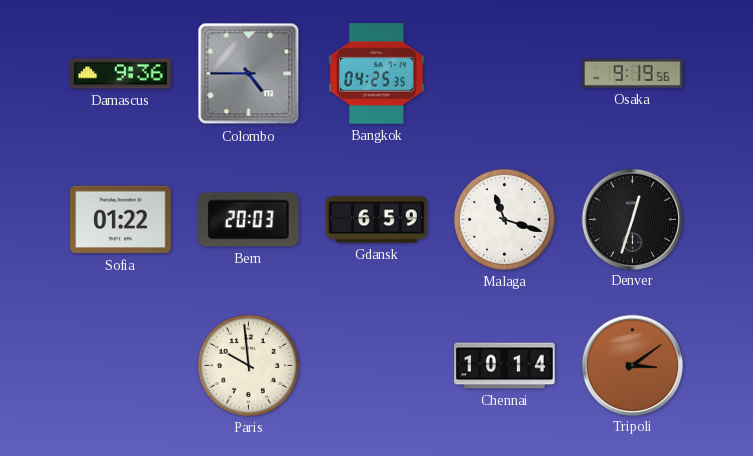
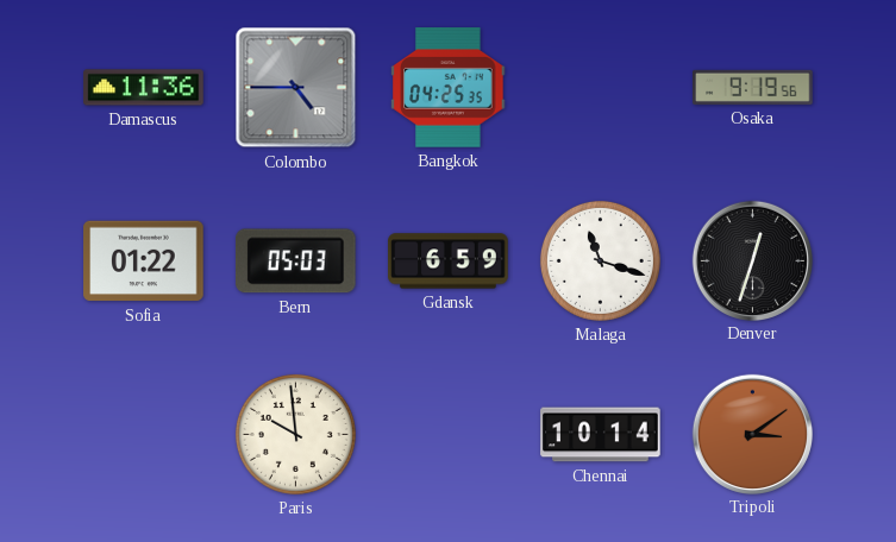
Damascus: 9:36 -> 11:36 (144, 88)
Bern: 20:03 -> 05:03 (295, 261)
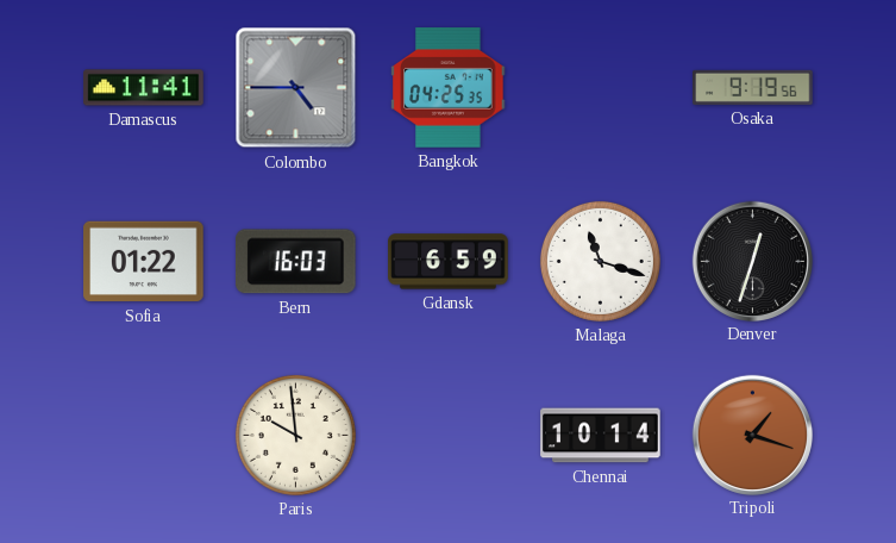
Damascus: 11:36 -> 11:41 (144, 88)
Bern: 05:03 -> 16:03 (295, 262)
Tripoli: 3:09 -> 1:18 (752, 435)
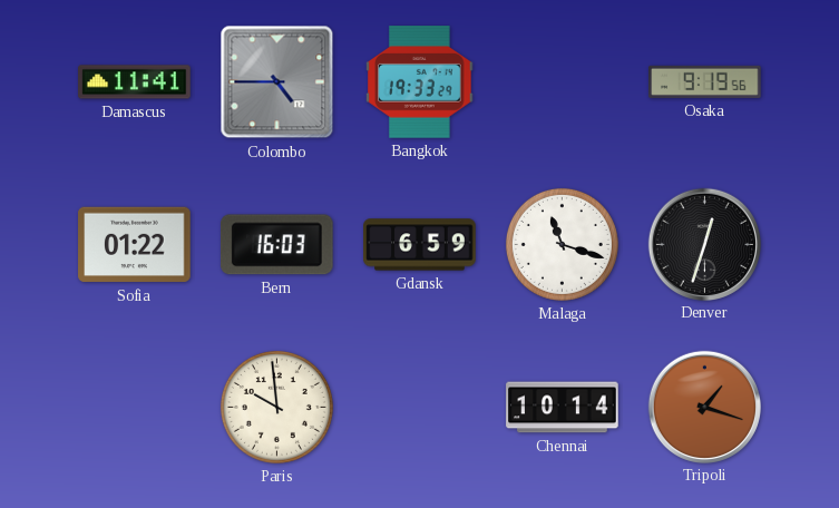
Bangkok: 04:25 -> 19:33 (420, 82)
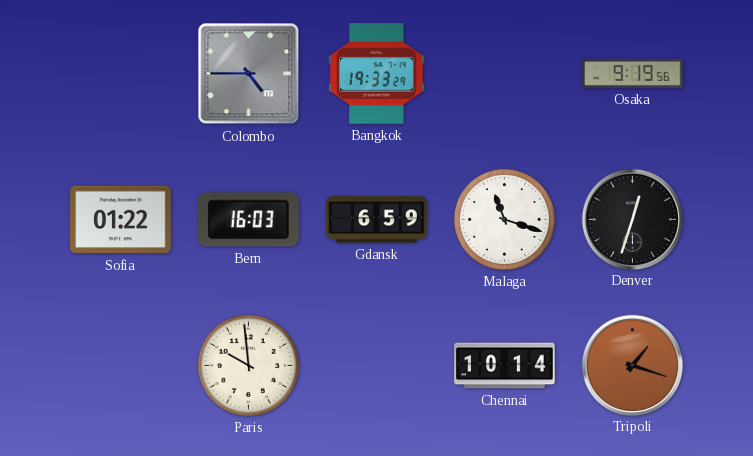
Damascus: 11:41 -> none (135, 82)
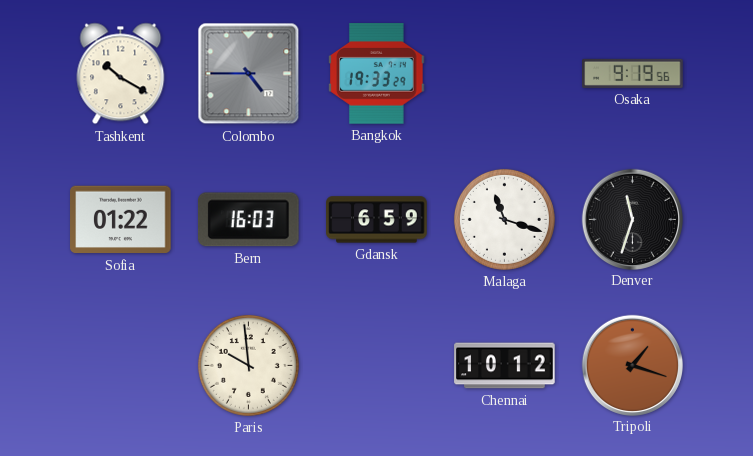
Tashkent: none -> 10:20 (121, 74)
Denver: 12:33 -> 11:33 (632, 219)
Chennai: 10:14 -> 10:12 (505, 366)
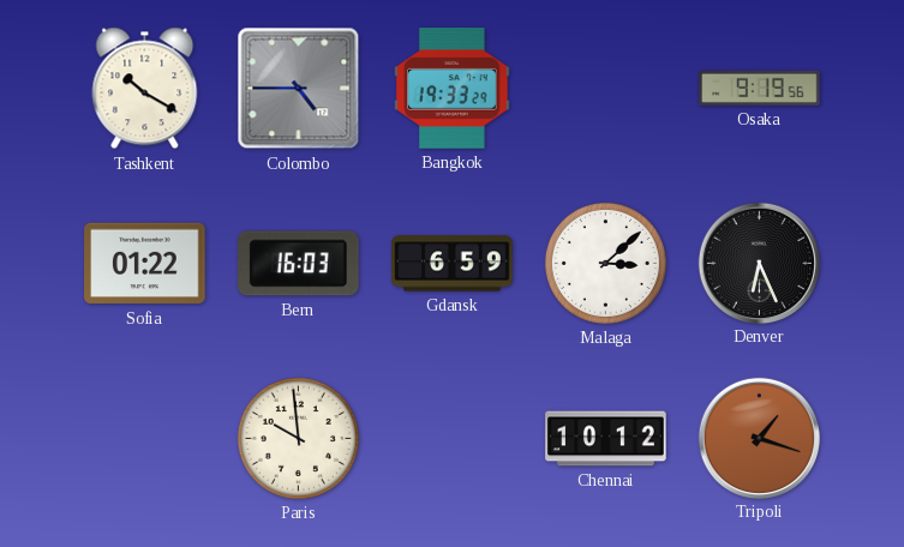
Malaga: 11:18 -> 3:08 (605, 263)
Denver: 11:33 -> 6:26 (759, 263)
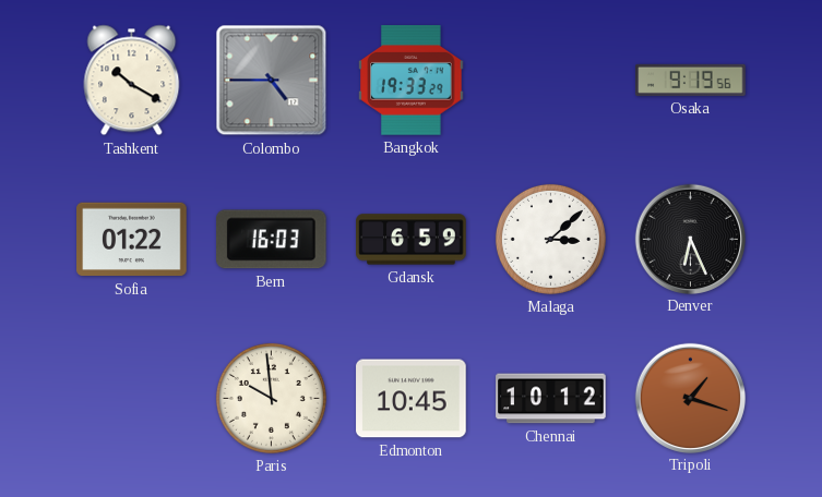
Edmonton: none -> 10:45 (412, 399)
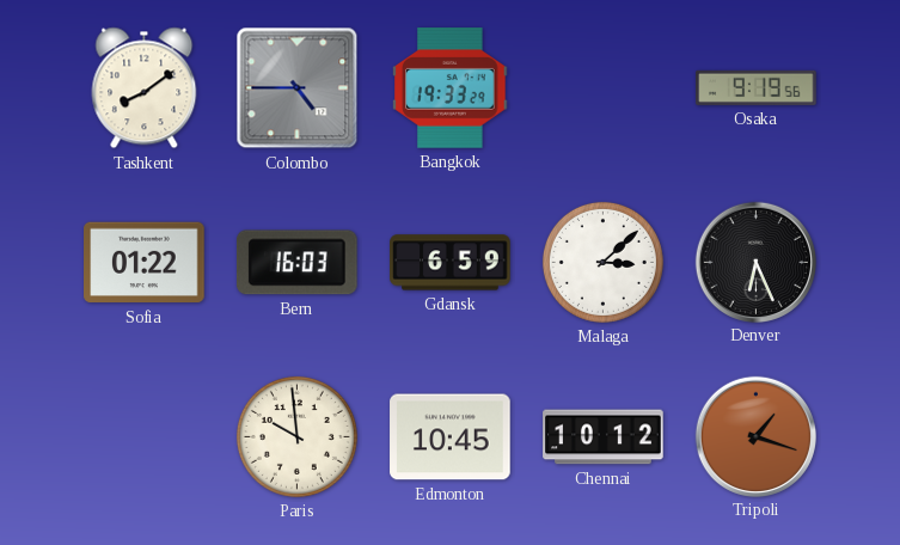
Tashkent: 10:20 -> 8:09 (145, 88)
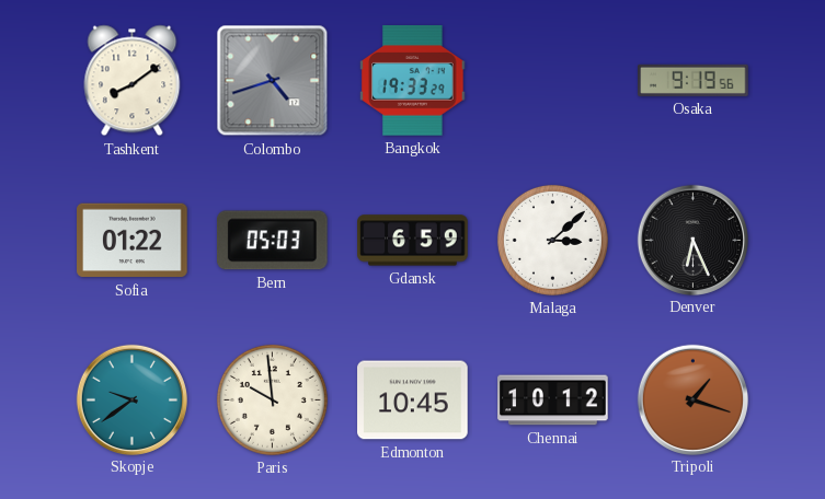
Colombo: 4:45 -> 4:42 (273, 81)
Bern: 16:03 -> 05:03 (272, 241)
Skopje: none -> 9:39 (131, 399)
